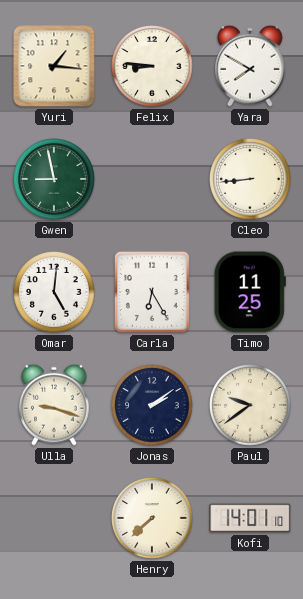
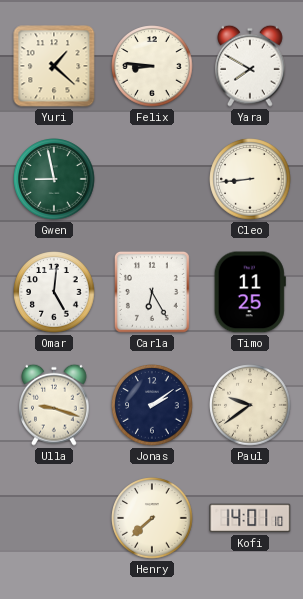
Yuri: 1:16 -> 1:22 (54, 66)
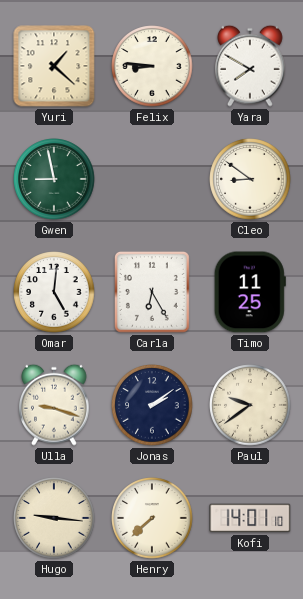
Cleo: 8:44 -> 8:51 (250, 179)
Hugo: none -> 9:16 (54, 518)
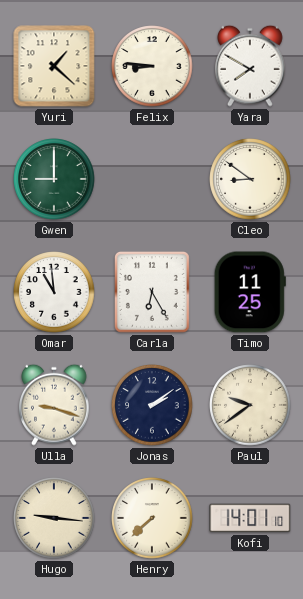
Gwen: 8:58 -> 9:00 (54, 179)
Omar: 5:01 -> 10:59 (54, 292)
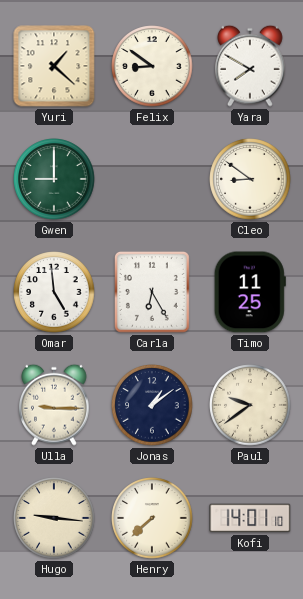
Felix: 8:46 -> 8:51 (152, 66)
Omar: 10:59 -> 4:59 (54, 292)
Ulla: 9:18 -> 9:15 (55, 405)
Jonas: 2:09 -> 1:09 (152, 405)
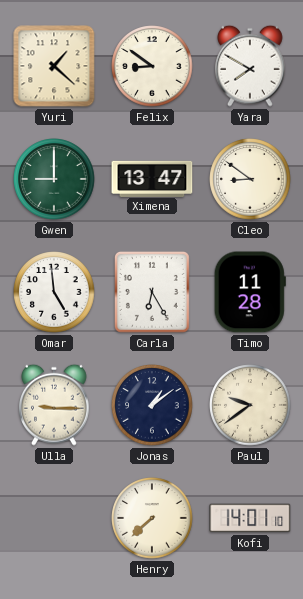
Ximena: none -> 13:47 (152, 178)
Timo: 11:25 -> 11:28 (250, 292)
Hugo: 9:16 -> none (54, 518)
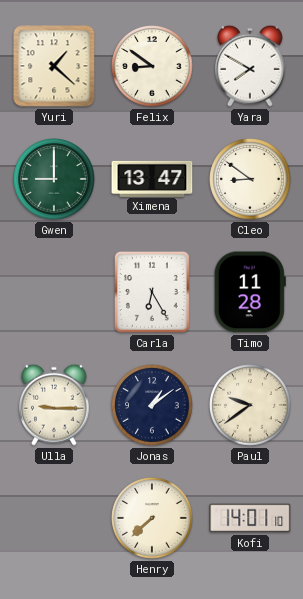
Omar: 4:59 -> none (54, 292)
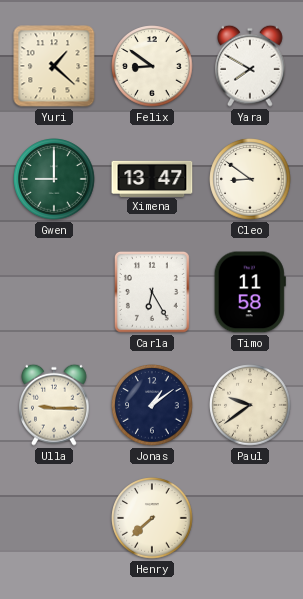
Timo: 11:28 -> 11:58 (250, 292)
Kofi: 14:01 -> none (250, 518)
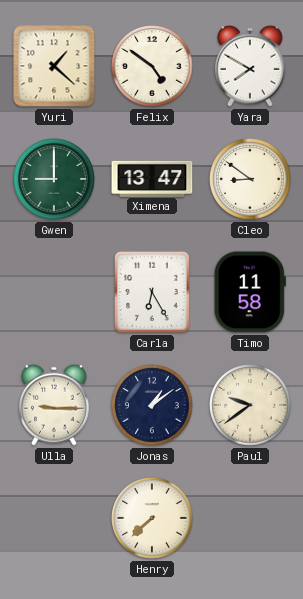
Felix: 8:51 -> 4:51 (152, 66)
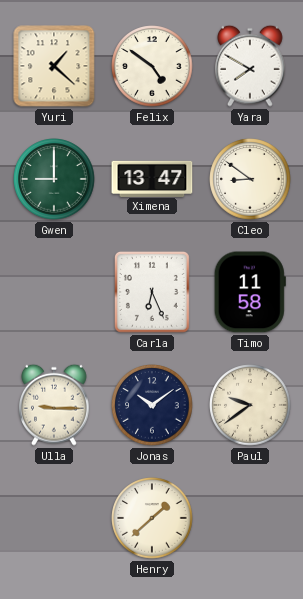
Carla: 6:25 -> 6:26 (152, 292)
Jonas: 1:09 -> 10:09 (152, 405)
Henry: 7:38 -> 1:38 (152, 518)
